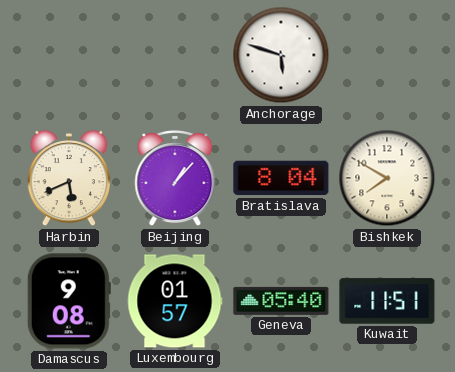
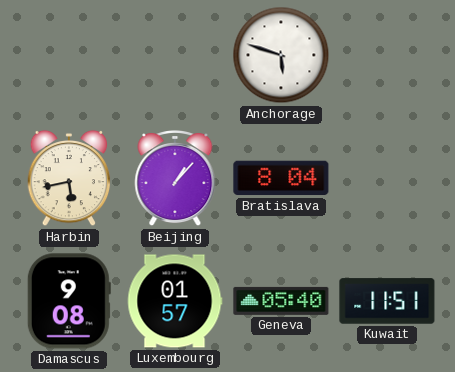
Harbin: 5:41 -> 5:43 (69, 178)
Bishkek: 7:50 -> none (387, 178)
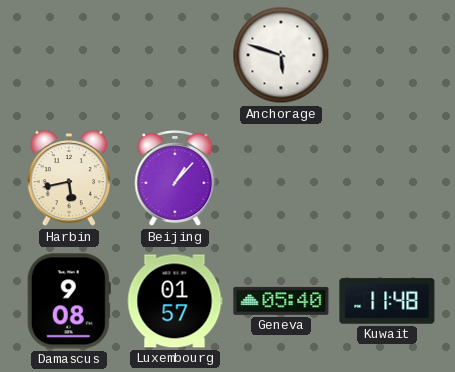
Bratislava: 8:04 -> none (281, 178)
Kuwait: 11:51 -> 11:48 (387, 301)
